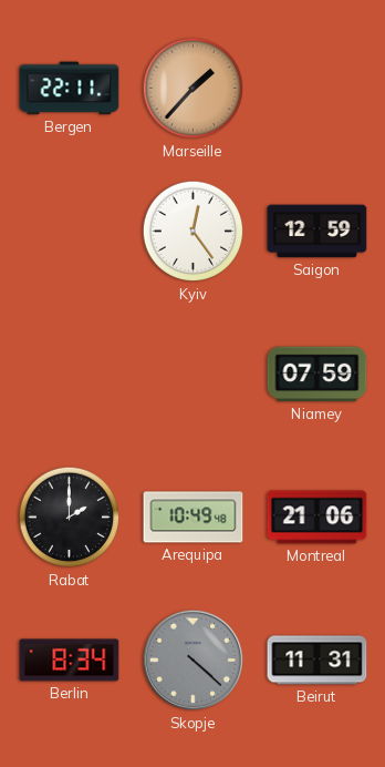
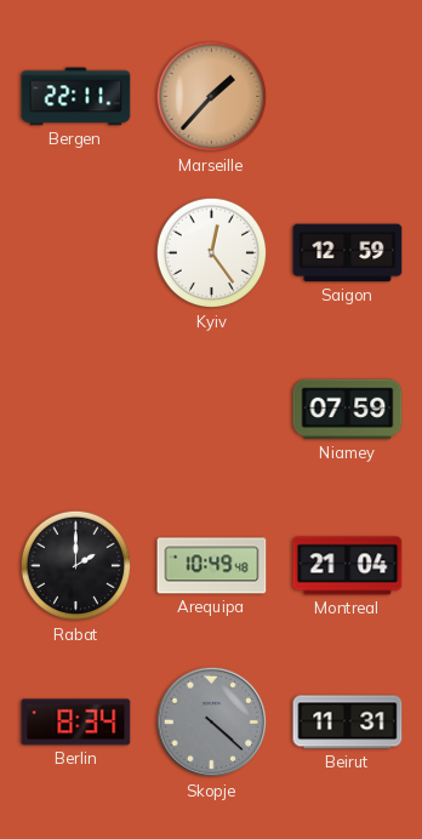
Montreal: 21:06 -> 21:04 (348, 566)
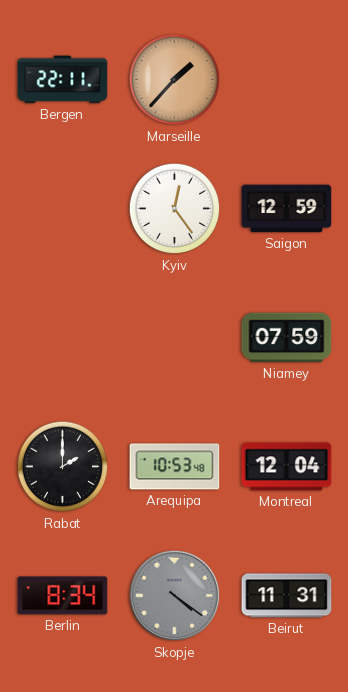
Arequipa: 10:49 -> 10:53 (175, 467)
Montreal: 21:04 -> 12:04 (287, 467)
Skopje: 4:22 -> 4:21 (175, 596)
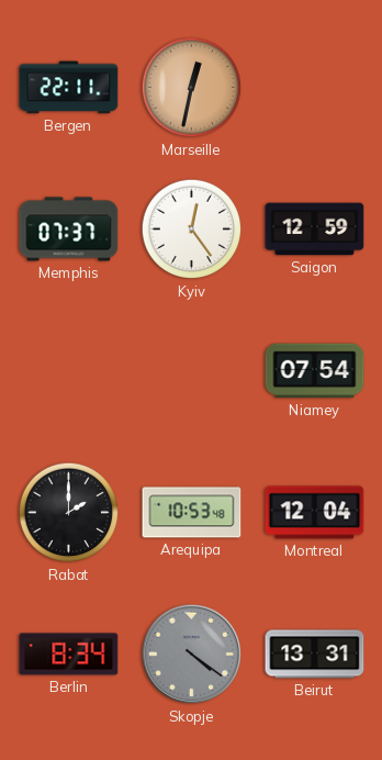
Marseille: 1:37 -> 12:32 (192, 88)
Memphis: none -> 07:37 (69, 230)
Niamey: 07:59 -> 07:54 (315, 371)
Beirut: 11:31 -> 13:31 (315, 655)
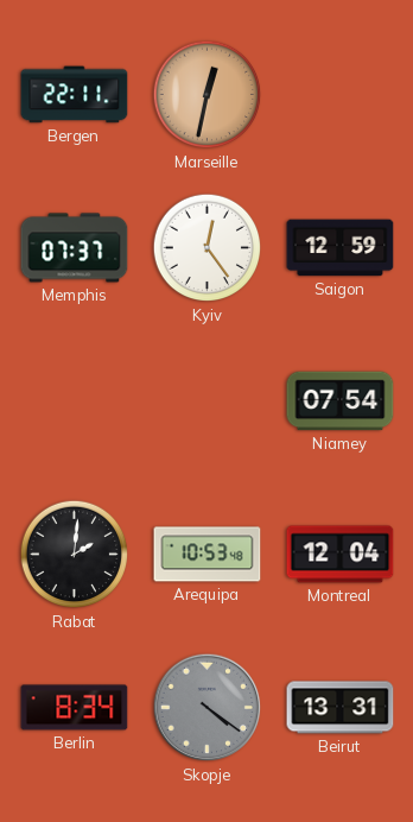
Rabat: 2:00 -> 2:01 (75, 555)
